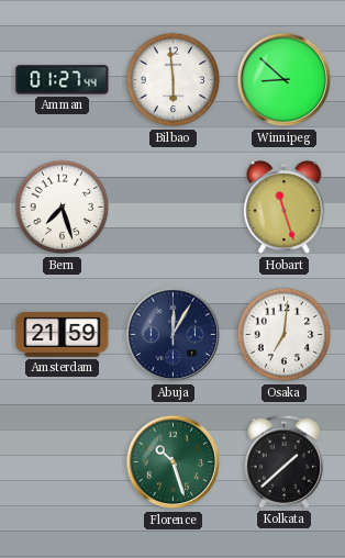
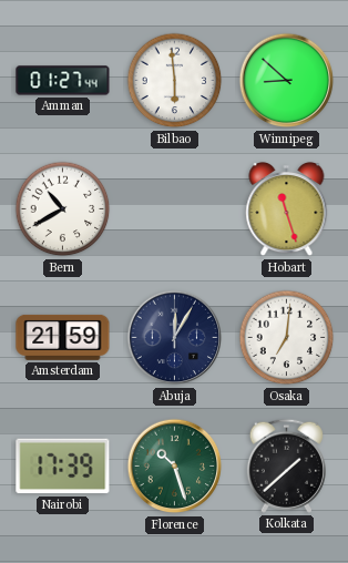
Bern: 7:27 -> 10:40 (63, 209)
Nairobi: none -> 17:39 (63, 467)
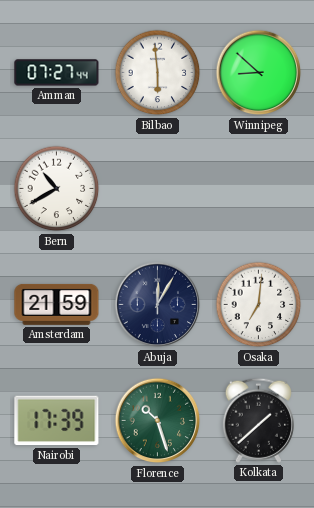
Amman: 01:27 -> 07:27 (57, 73)
Hobart: 11:27 -> none (287, 209)
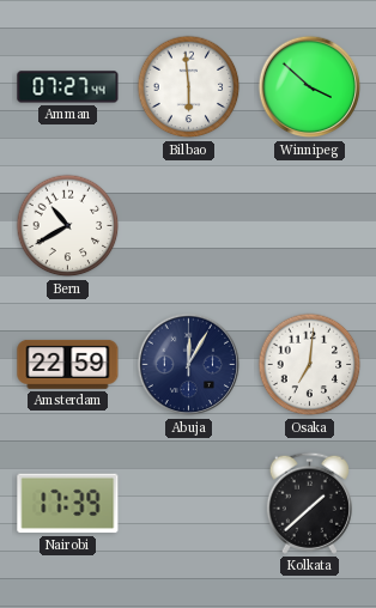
Winnipeg: 8:52 -> 3:52 (310, 87)
Amsterdam: 21:59 -> 22:59 (68, 364)
Florence: 10:27 -> none (158, 421)
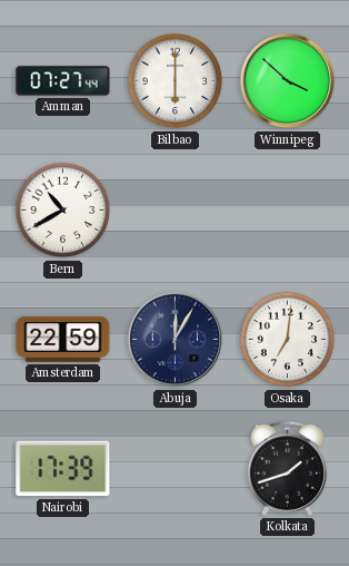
Bilbao: 5:59 -> 6:00 (176, 81)
Kolkata: 1:38 -> 1:42 (287, 468)
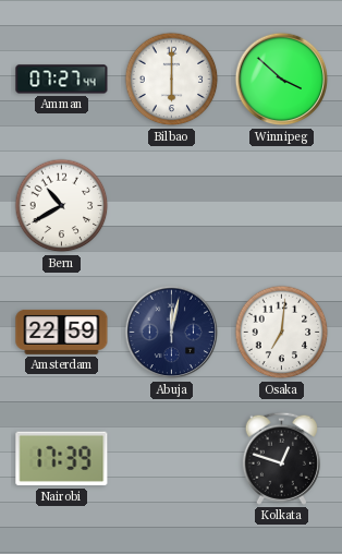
Abuja: 12:05 -> 12:02 (172, 333)
Kolkata: 1:42 -> 12:48 (281, 458)
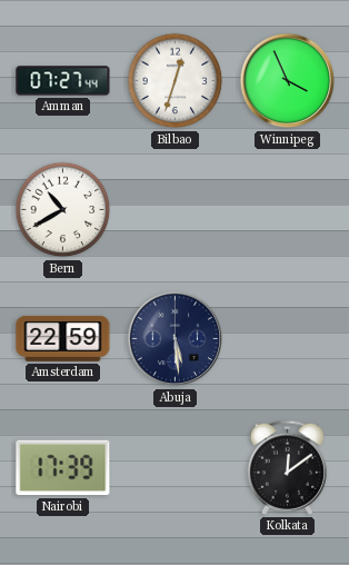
Bilbao: 6:00 -> 12:33 (176, 81)
Winnipeg: 3:52 -> 3:56 (288, 81)
Abuja: 12:02 -> 5:29 (176, 339)
Osaka: 7:01 -> none (282, 333)
Kolkata: 12:48 -> 12:09 (287, 467)
